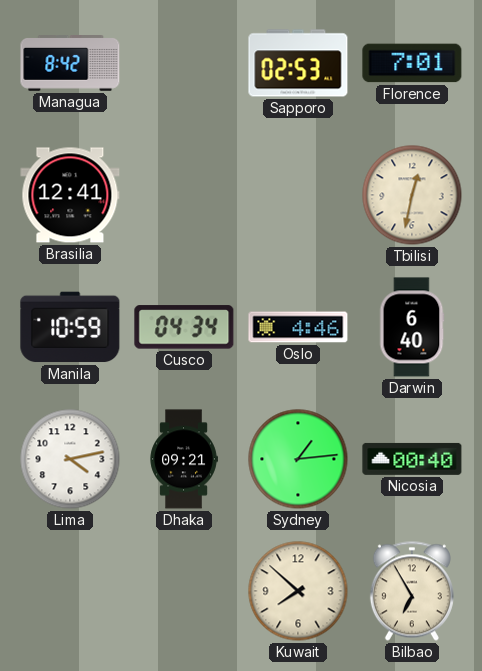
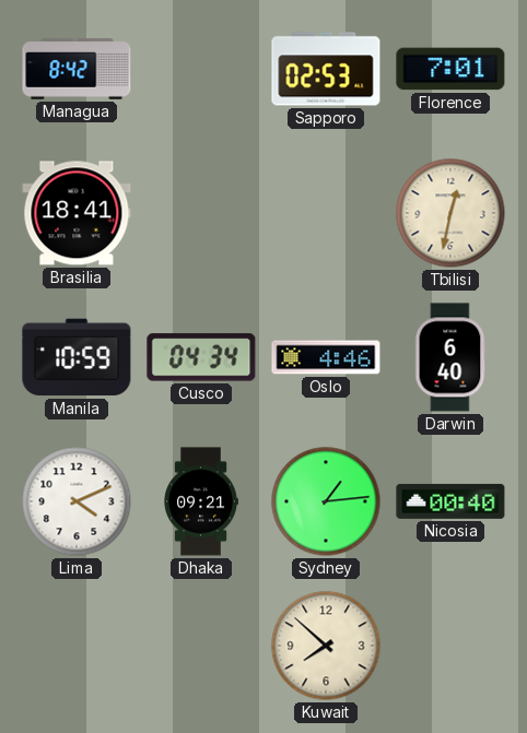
Brasilia: 12:41 -> 18:41 (77, 213)
Lima: 4:13 -> 4:11 (77, 501)
Bilbao: 6:55 -> none (412, 591)
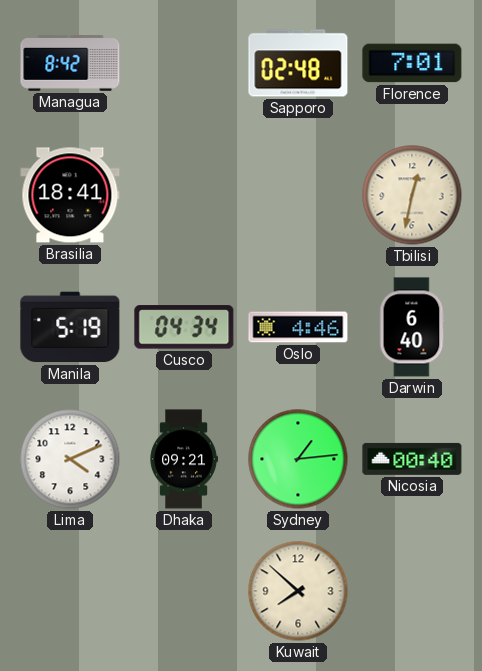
Sapporo: 02:53 -> 02:48 (298, 63)
Manila: 10:59 -> 5:19 (70, 327)
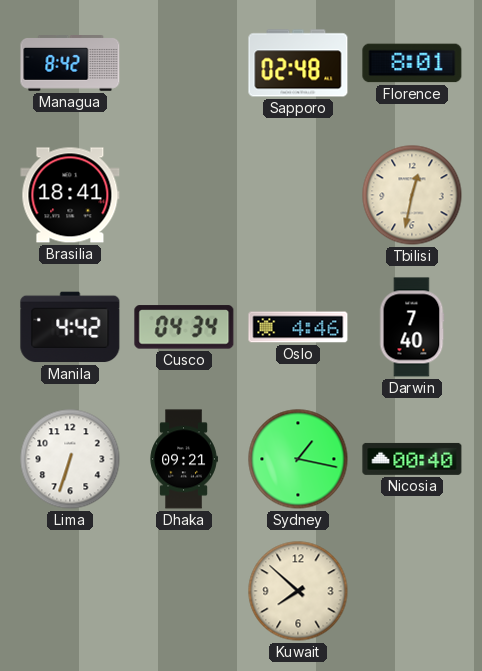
Florence: 7:01 -> 8:01 (412, 63)
Manila: 5:19 -> 4:42 (70, 327)
Darwin: 6:40 -> 7:40 (412, 327)
Lima: 4:11 -> 6:33 (70, 459)
Sydney: 1:14 -> 1:17 (298, 459)
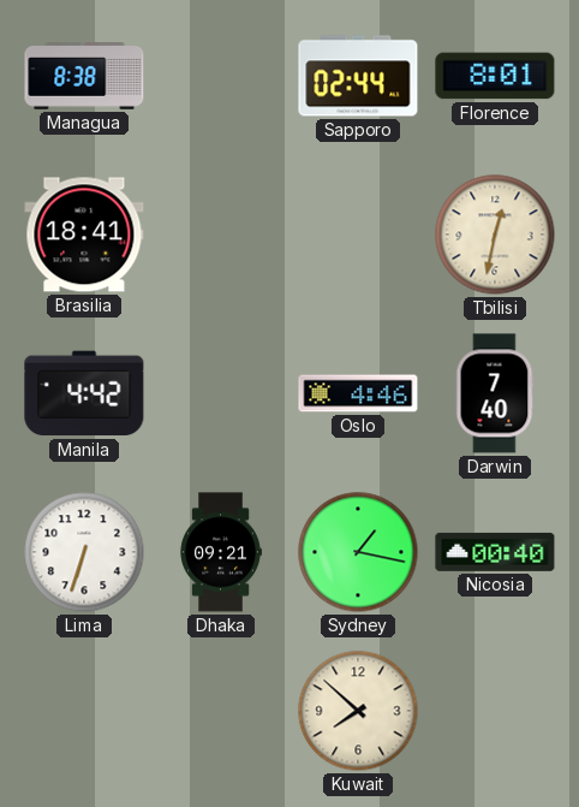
Managua: 8:42 -> 8:38 (84, 77)
Sapporo: 02:48 -> 02:44 (358, 76)
Cusco: 04:34 -> none (184, 327)
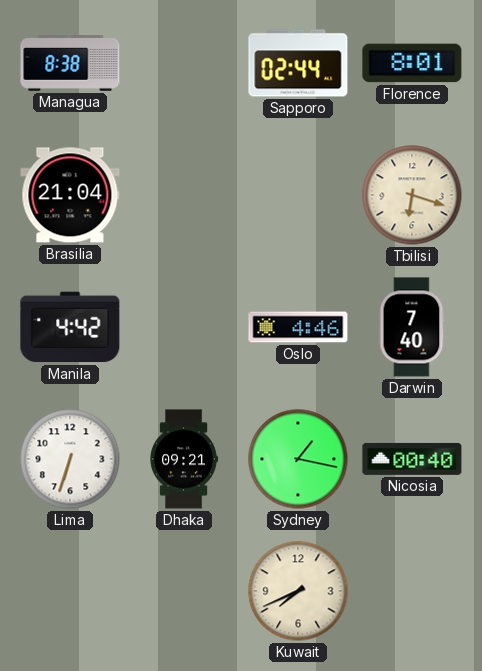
Brasilia: 18:41 -> 21:04 (70, 195)
Tbilisi: 12:32 -> 6:18 (412, 195)
Kuwait: 7:52 -> 7:41 (298, 591)
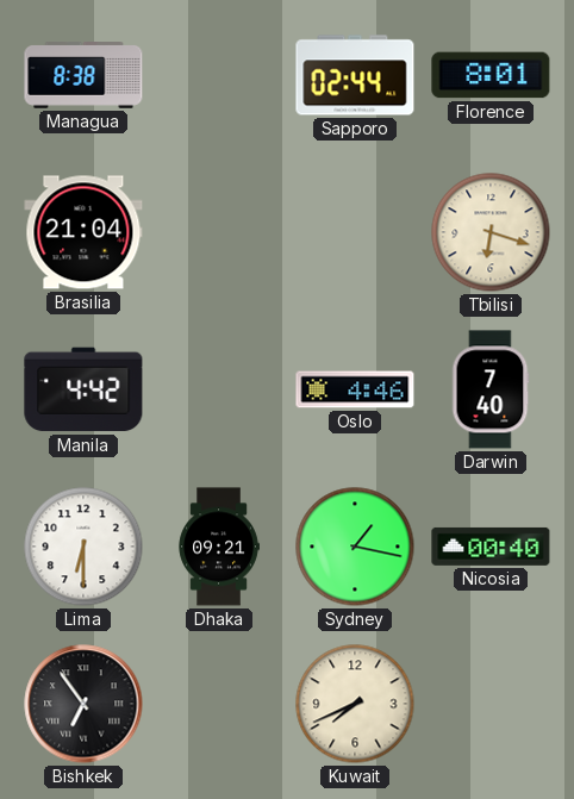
Lima: 6:33 -> 6:30 (83, 547)
Bishkek: none -> 6:54 (83, 704)
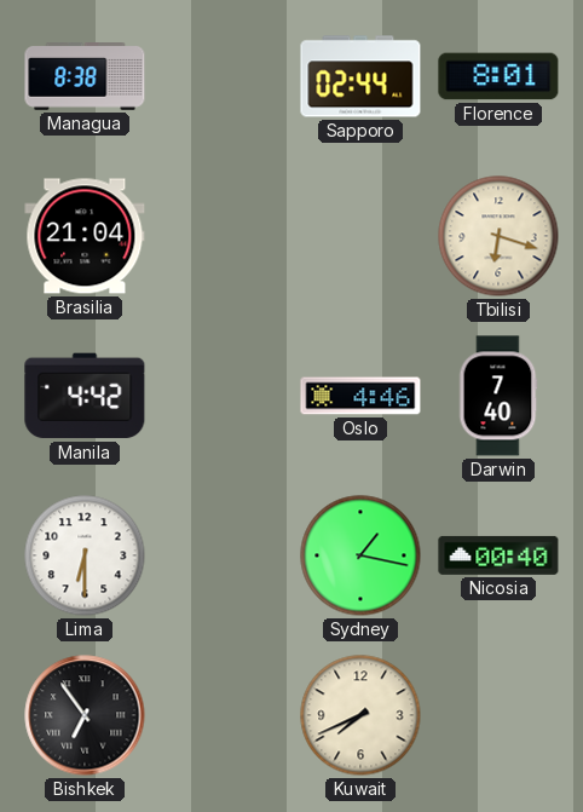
Dhaka: 09:21 -> none (219, 547)
